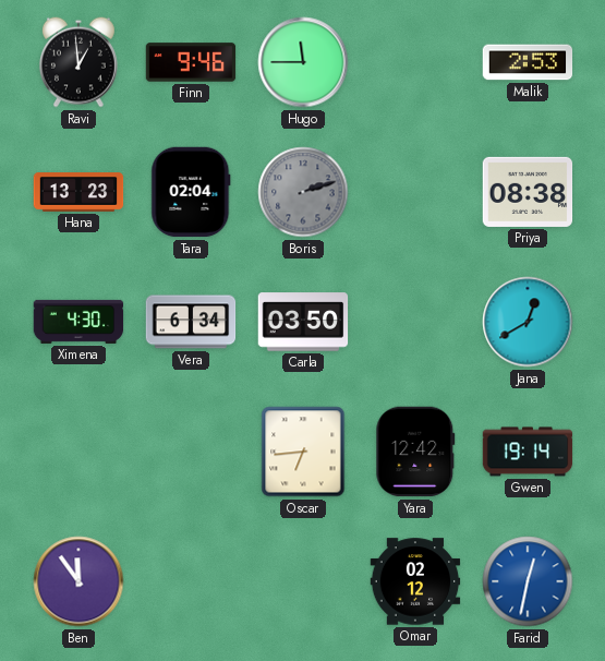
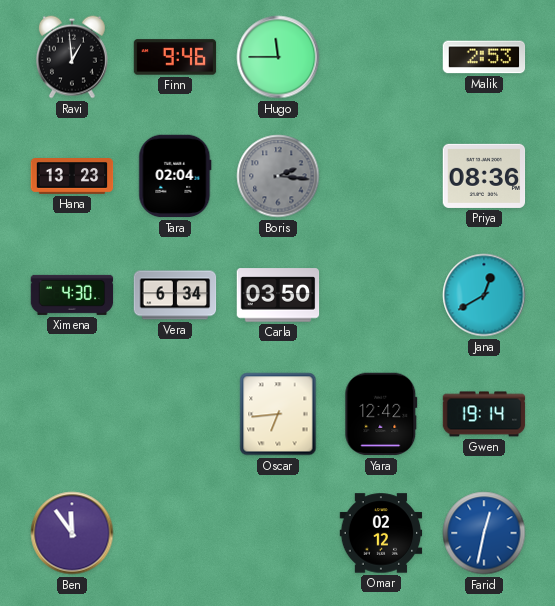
Boris: 2:12 -> 2:16 (278, 176)
Priya: 08:38 -> 08:36 (484, 176)
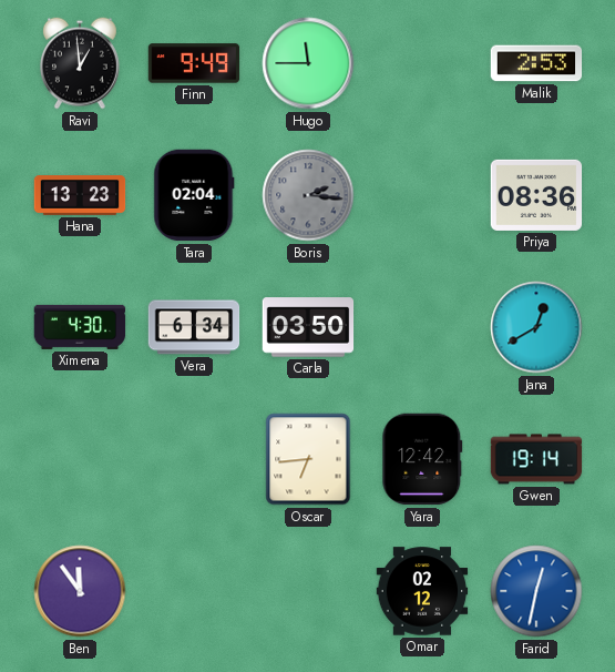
Finn: 9:46 -> 9:49 (194, 63)
